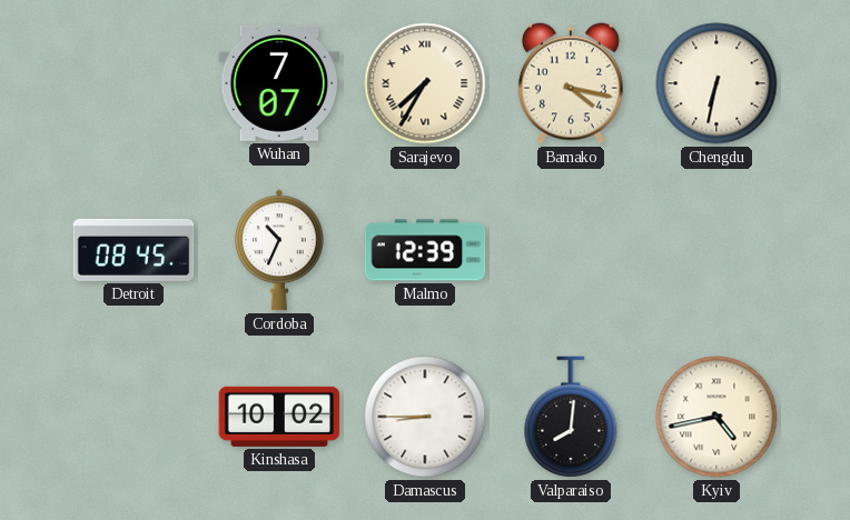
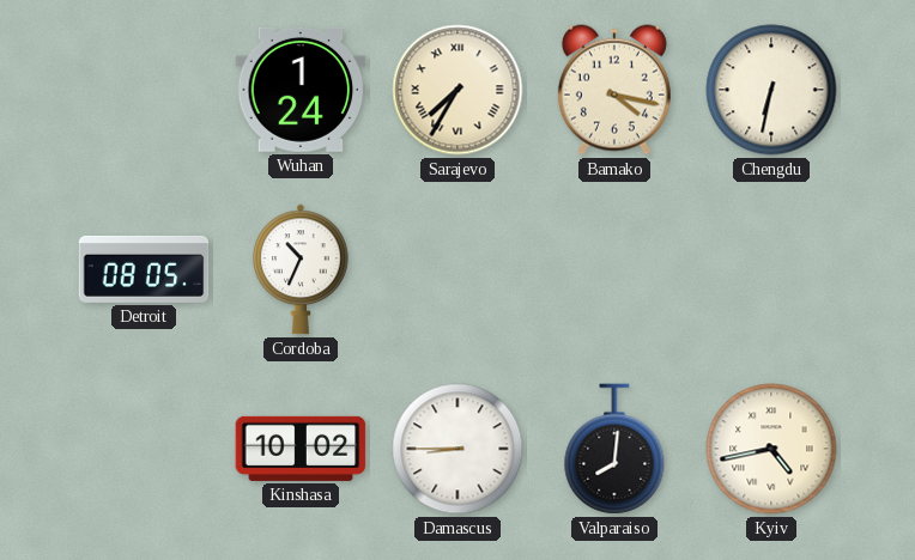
Wuhan: 7:07 -> 1:24 (301, 90)
Detroit: 08:45 -> 08:05 (144, 269)
Malmo: 12:39 -> none (425, 250)
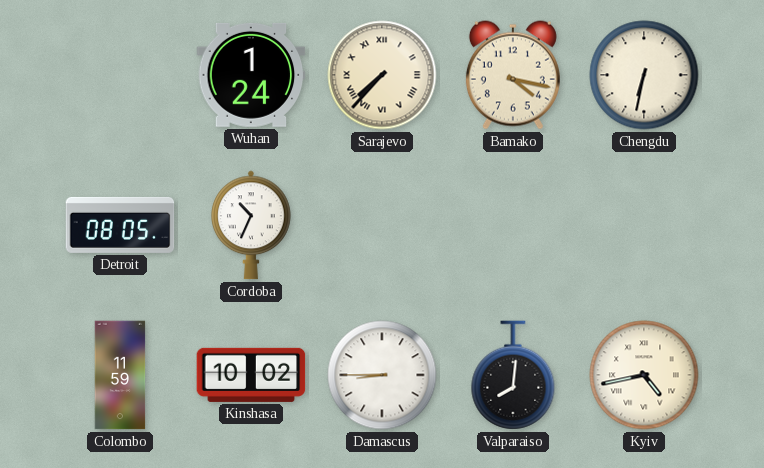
Sarajevo: 7:35 -> 7:37 (382, 75)
Colombo: none -> 11:59 (120, 375)
